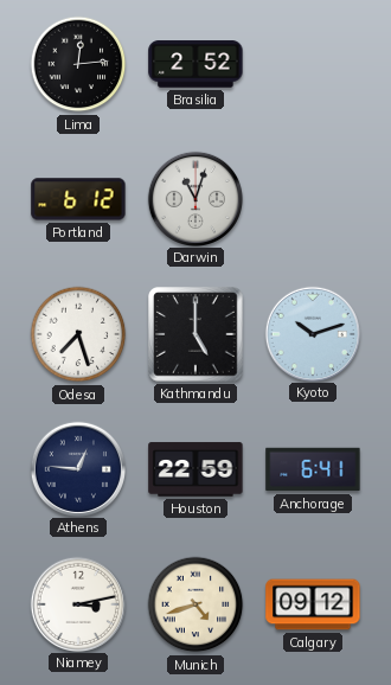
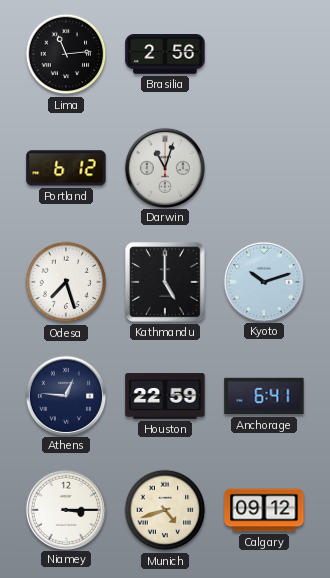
Lima: 12:14 -> 11:14 (66, 54)
Brasilia: 2:52 -> 2:56 (165, 54)
Niamey: 3:13 -> 3:15 (65, 509)
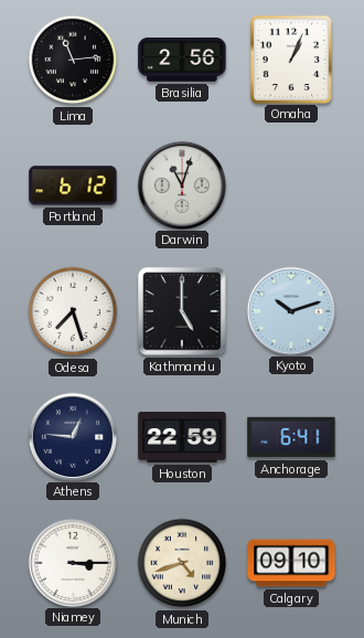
Omaha: none -> 1:04 (290, 59)
Calgary: 09:12 -> 09:10 (291, 563)
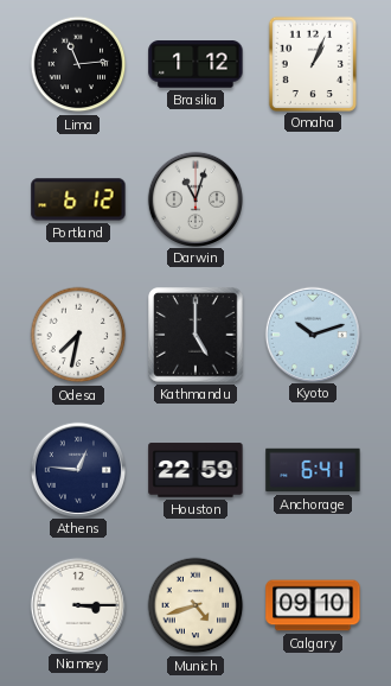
Brasilia: 2:56 -> 1:12 (195, 64)
Odesa: 7:27 -> 7:32 (78, 335)
